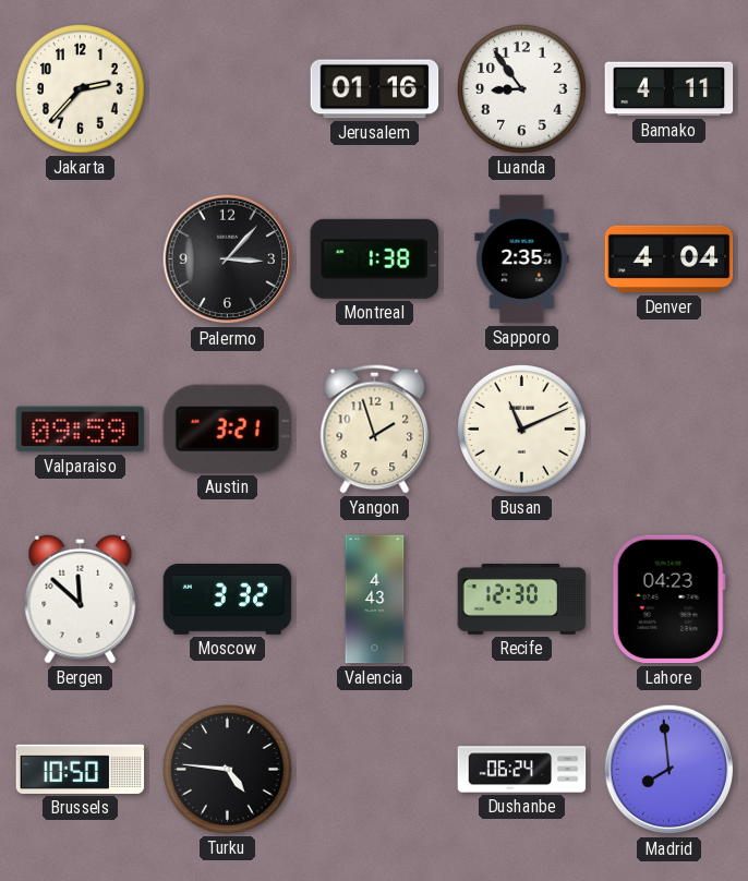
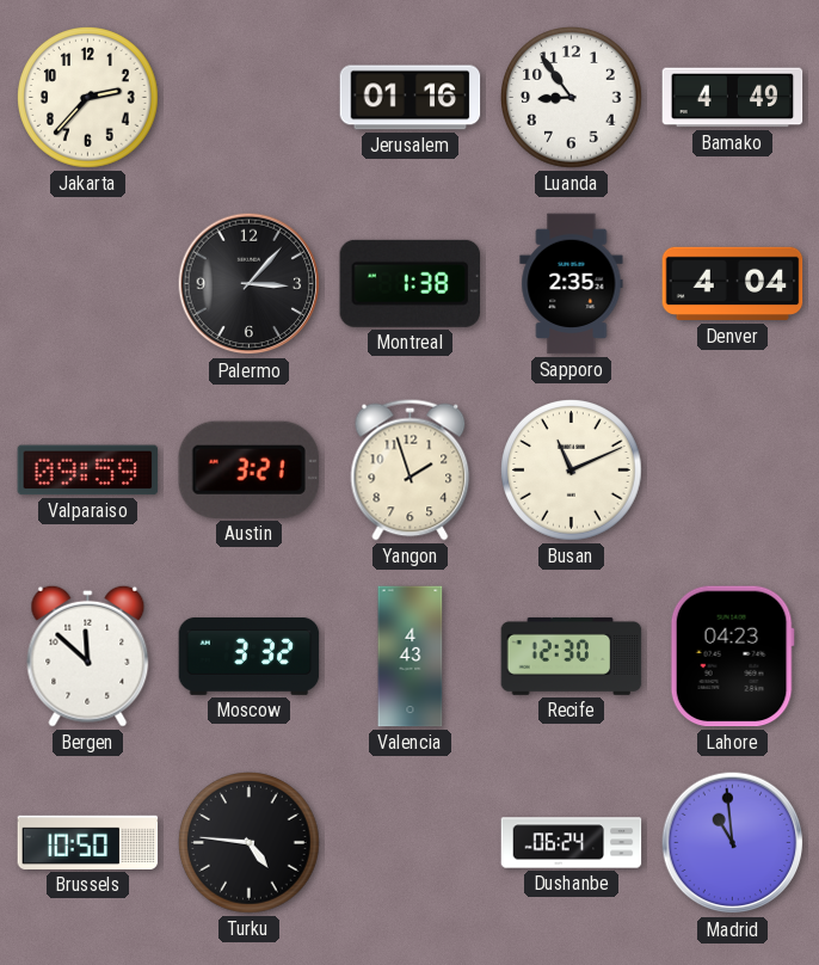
Bamako: 4:11 -> 4:49 (733, 98)
Madrid: 7:59 -> 10:59 (733, 843)
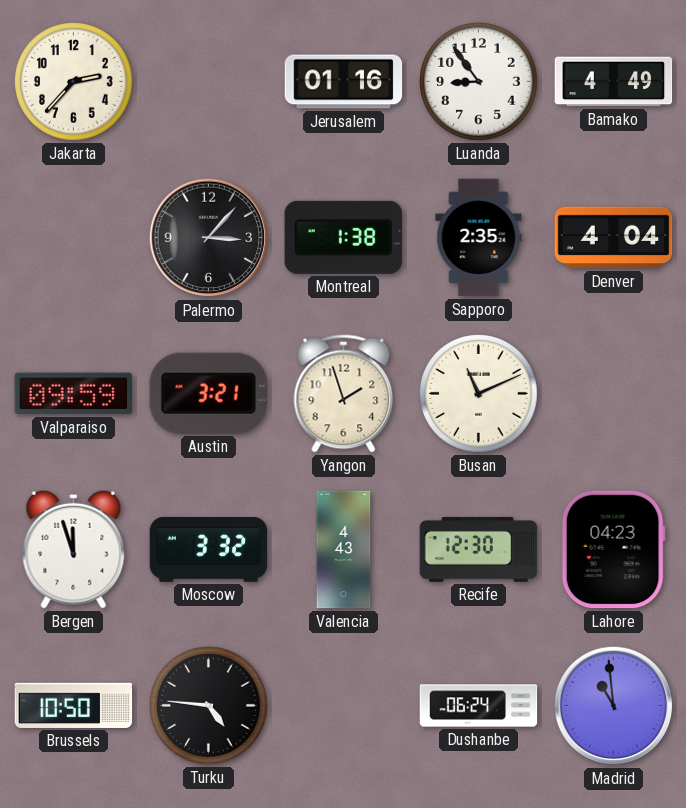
Bergen: 11:52 -> 11:57 (74, 549)
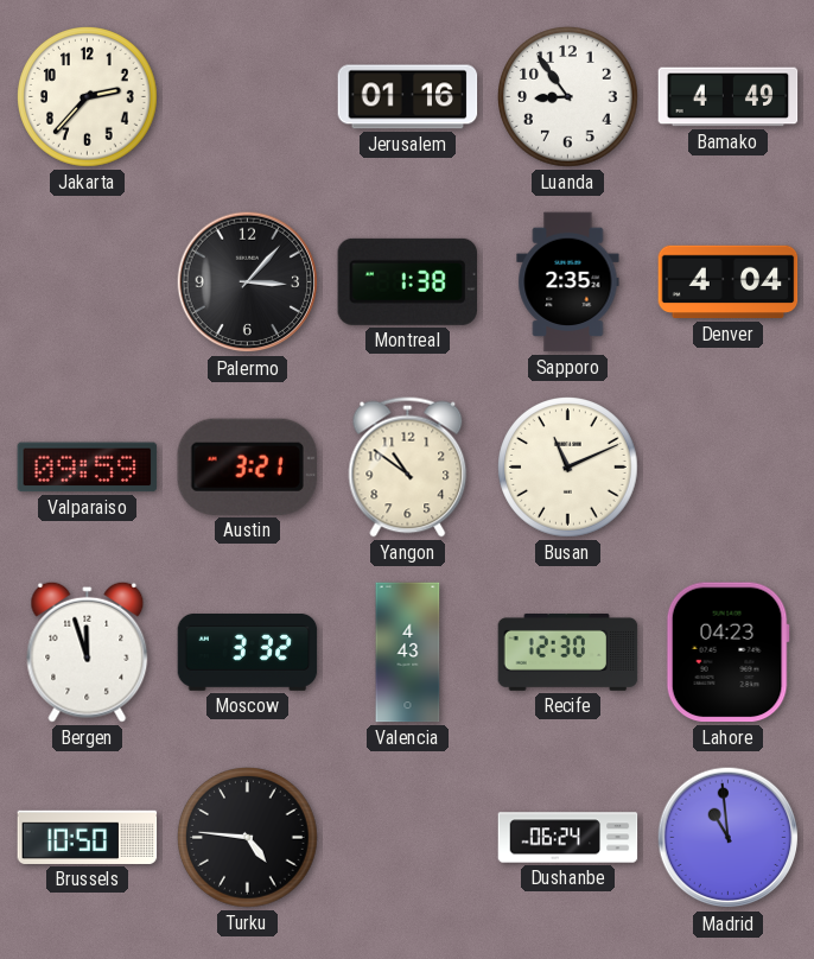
Yangon: 1:57 -> 10:51 (408, 468)
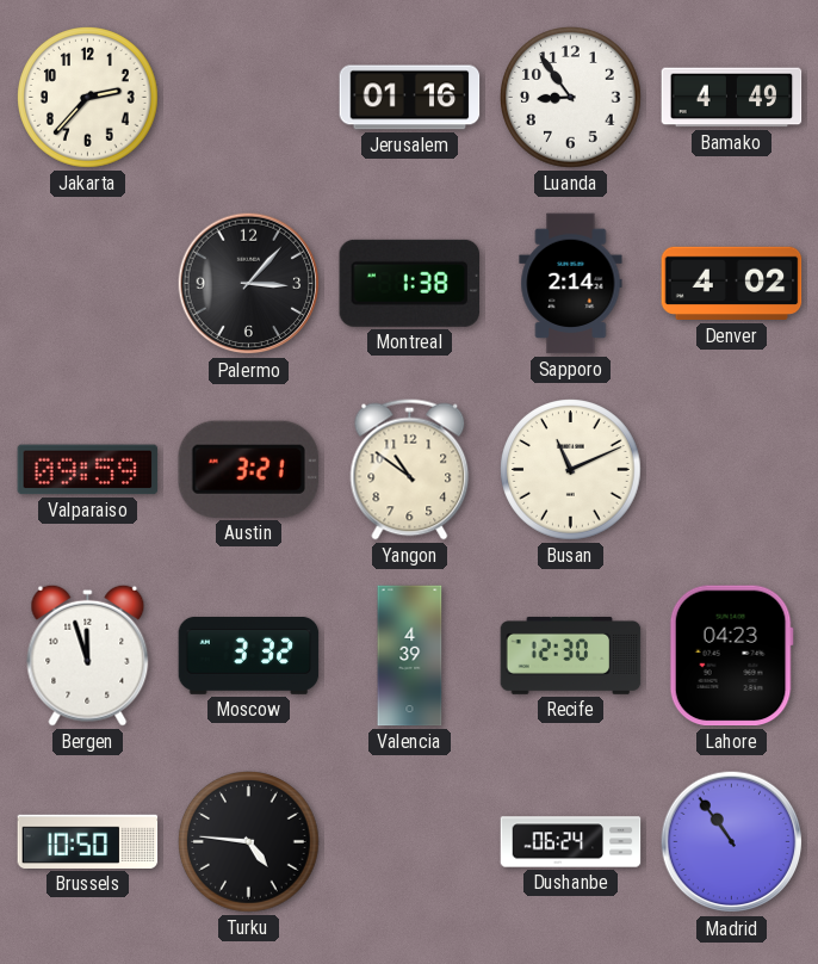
Sapporo: 2:35 -> 2:14 (571, 284)
Denver: 4:04 -> 4:02 (732, 284)
Valencia: 4:43 -> 4:39 (410, 656)
Madrid: 10:59 -> 10:54 (732, 842)
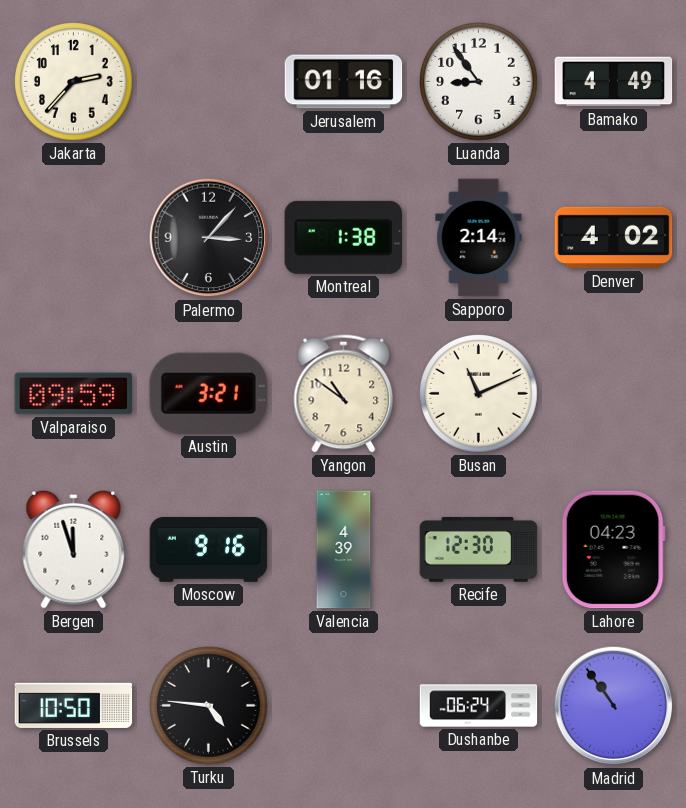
Moscow: 3:32 -> 9:16 (209, 550)
